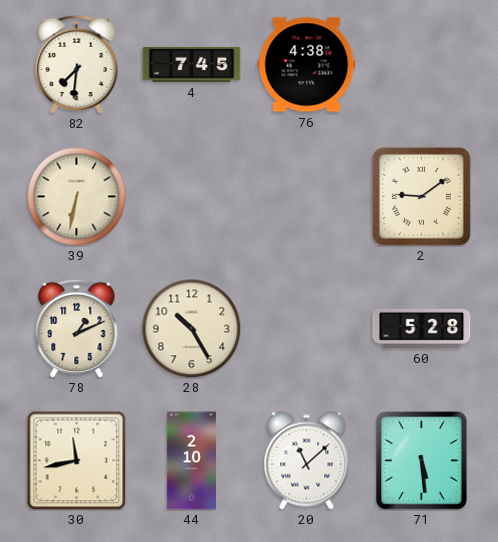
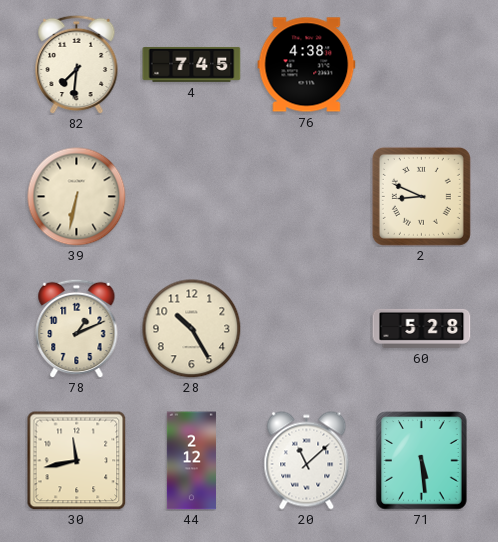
2: 9:09 -> 8:49 (421, 196)
44: 2:10 -> 2:12 (191, 461)
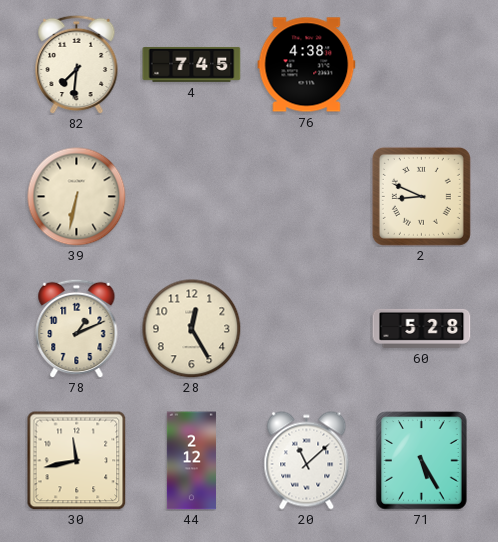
28: 10:25 -> 12:25 (192, 329)
71: 5:29 -> 5:25 (422, 461)
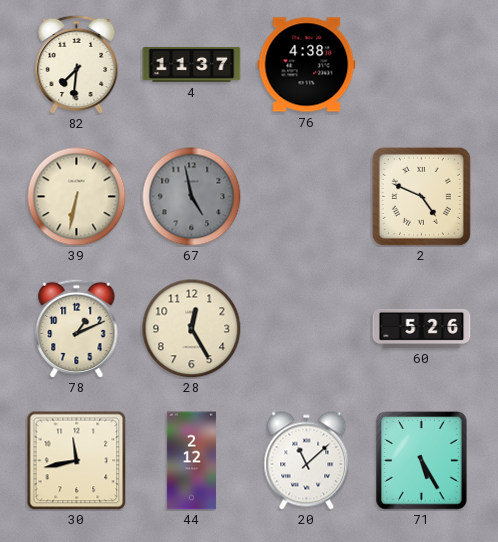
4: 7:45 -> 11:37 (192, 64)
67: none -> 4:58 (192, 197)
2: 8:49 -> 4:49 (421, 196)
60: 5:28 -> 5:26 (422, 328)
